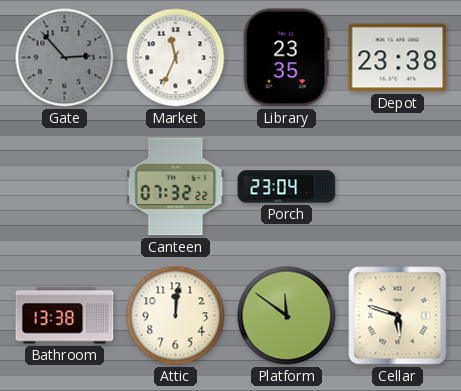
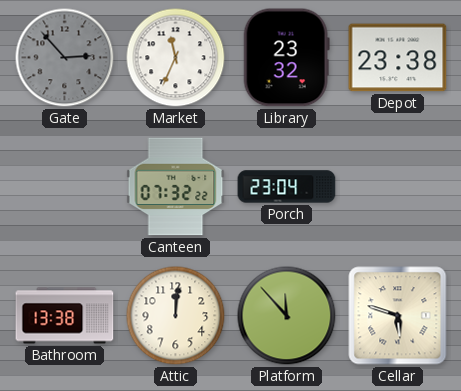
Library: 23:35 -> 23:32 (286, 58)
Platform: 11:51 -> 11:53 (287, 316)
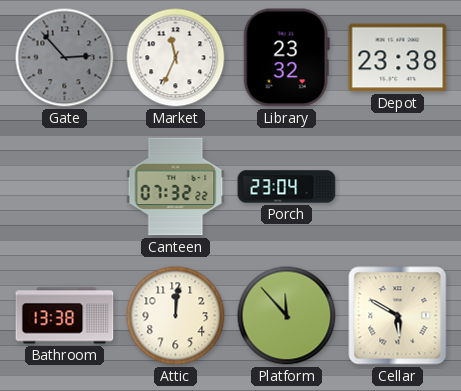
Cellar: 5:48 -> 5:50 (398, 316)
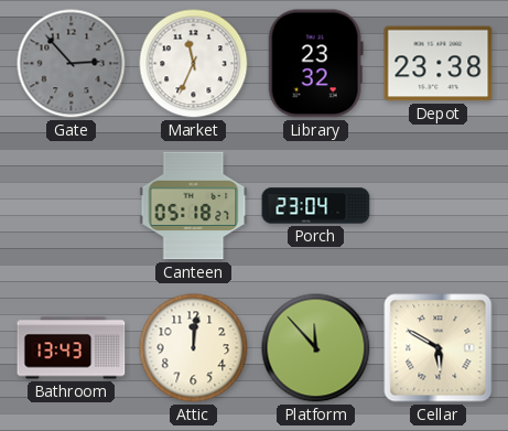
Canteen: 07:32 -> 05:18 (194, 206)
Bathroom: 13:38 -> 13:43 (72, 348)
